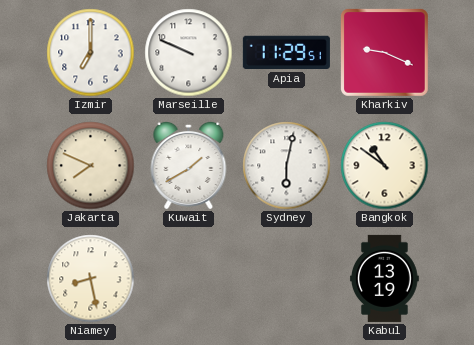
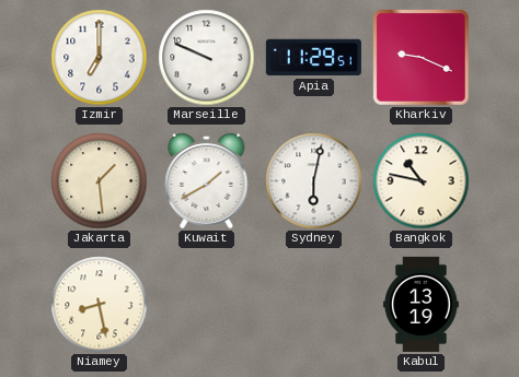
Jakarta: 7:49 -> 1:29 (100, 181)
Bangkok: 10:51 -> 10:47 (422, 181)
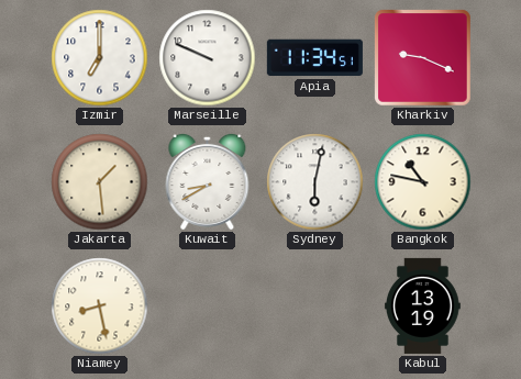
Apia: 11:29 -> 11:34 (314, 58)
Kuwait: 1:40 -> 8:40 (208, 181)
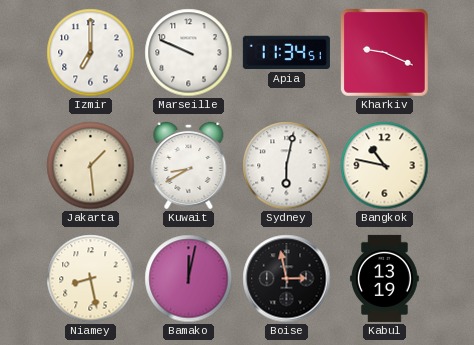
Bamako: none -> 12:02 (189, 279)
Boise: none -> 2:58 (287, 279)
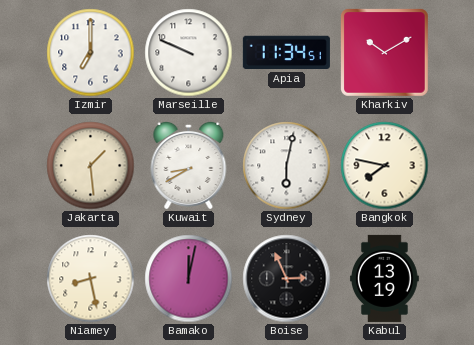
Kharkiv: 9:19 -> 10:10 (385, 53)
Bangkok: 10:47 -> 7:47 (385, 166)
Boise: 2:58 -> 2:56 (287, 279)
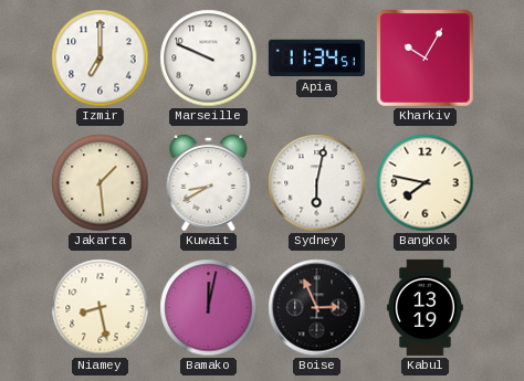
Kharkiv: 10:10 -> 10:05 (426, 59)
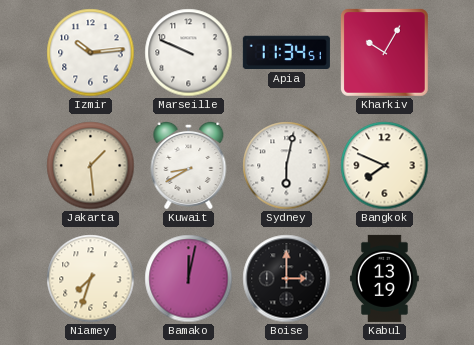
Izmir: 7:00 -> 10:14 (91, 53)
Bangkok: 7:47 -> 7:49 (385, 166)
Niamey: 8:28 -> 7:33 (91, 279)
Boise: 2:56 -> 3:00 (287, 279)
